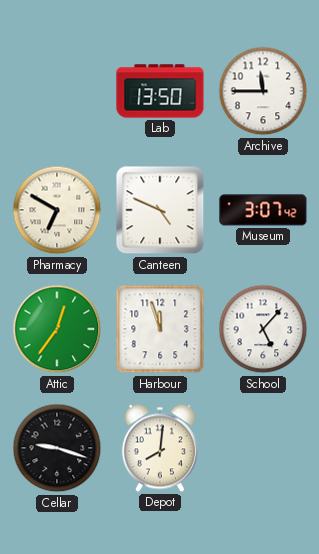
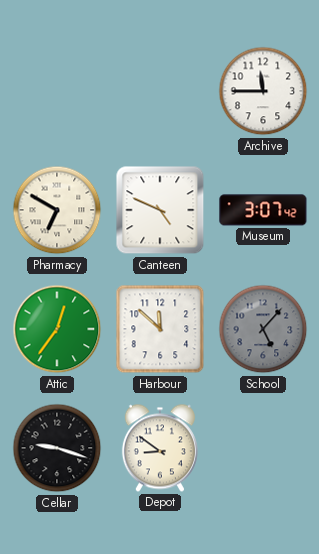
Lab: 13:50 -> none (160, 91)
Harbour: 11:57 -> 11:52 (160, 329)
School dial: white -> grey (263, 329)
Depot: 8:01 -> 8:51 (160, 448)
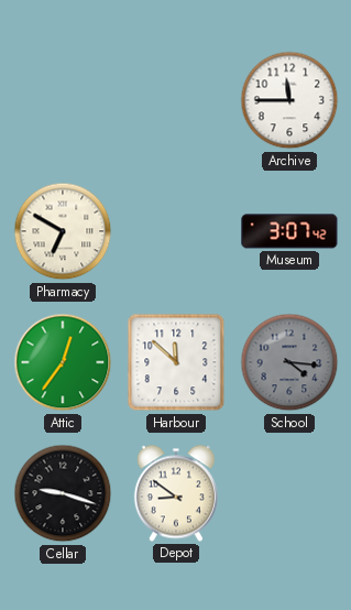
Canteen: 4:49 -> none (160, 210)
School: 5:07 -> 4:16 (289, 362)
